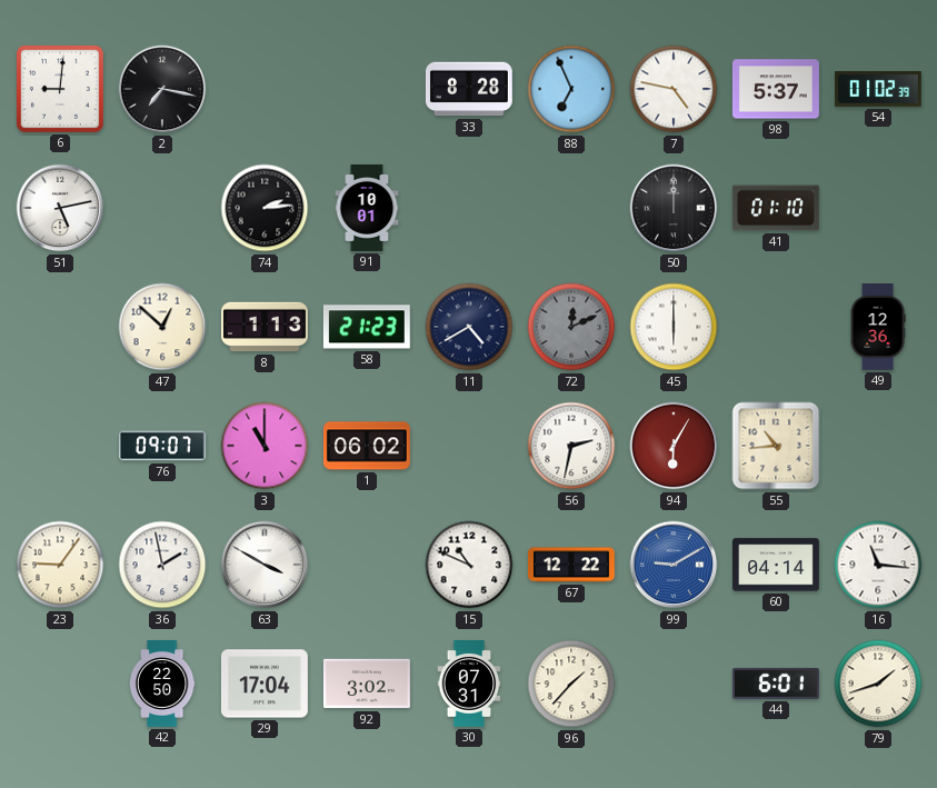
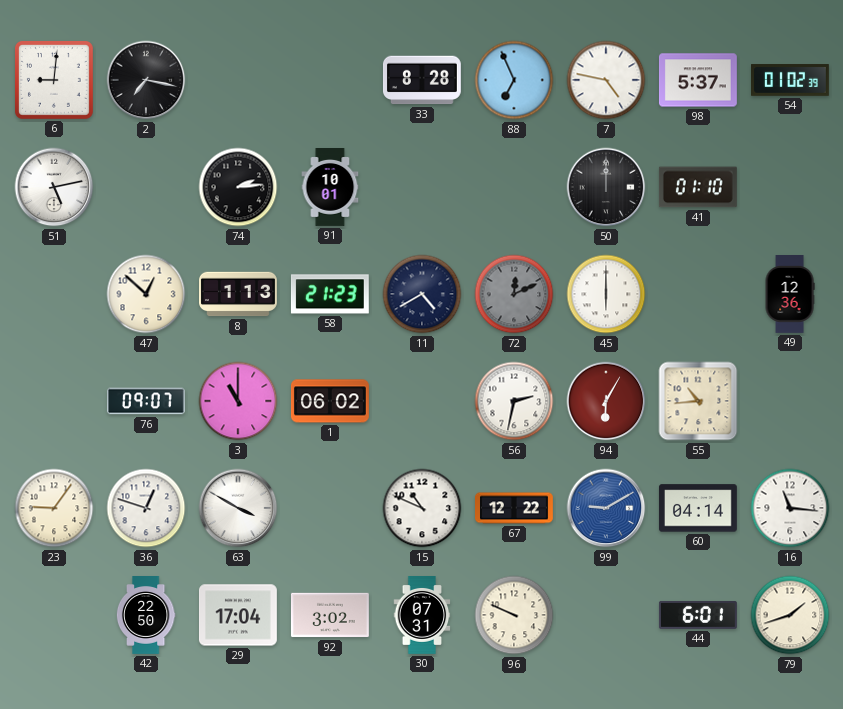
36: 1:58 -> 12:48 (146, 508)
96: 1:37 -> 9:49 (514, 615)
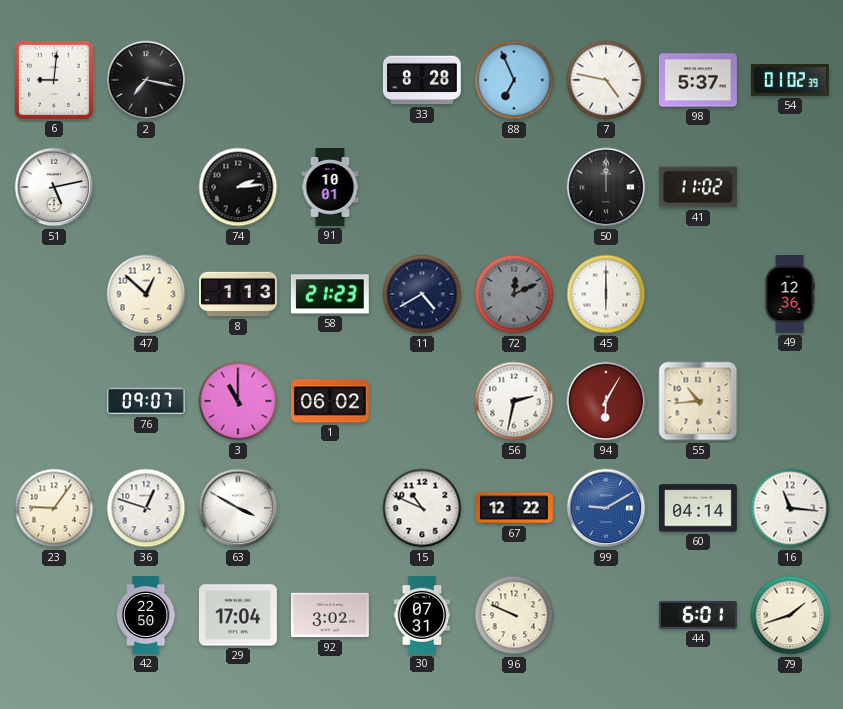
41: 01:10 -> 11:02 (698, 187)
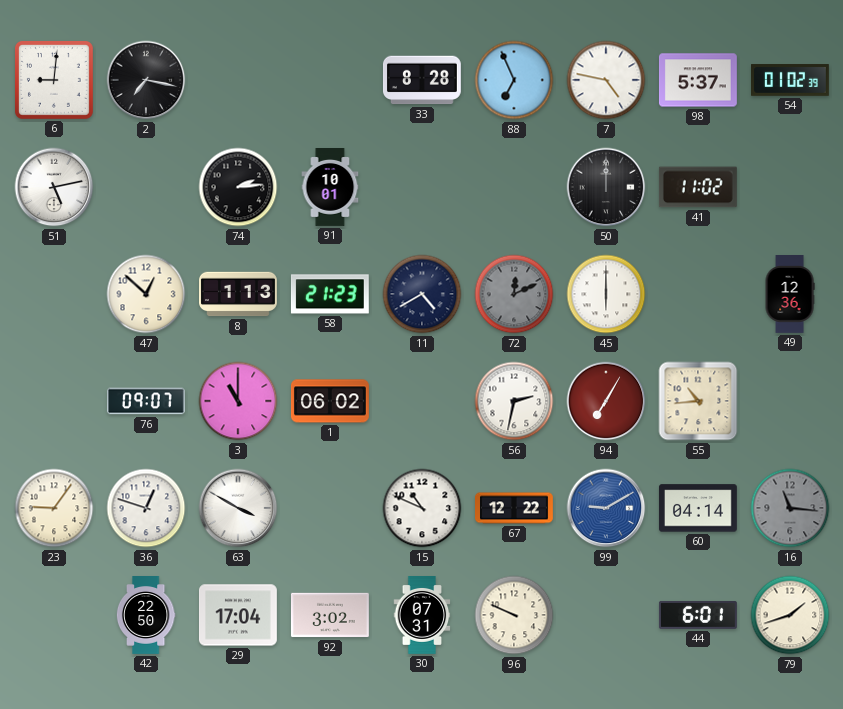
94: 6:05 -> 7:05 (606, 401)
16 dial: white -> grey (790, 508)
